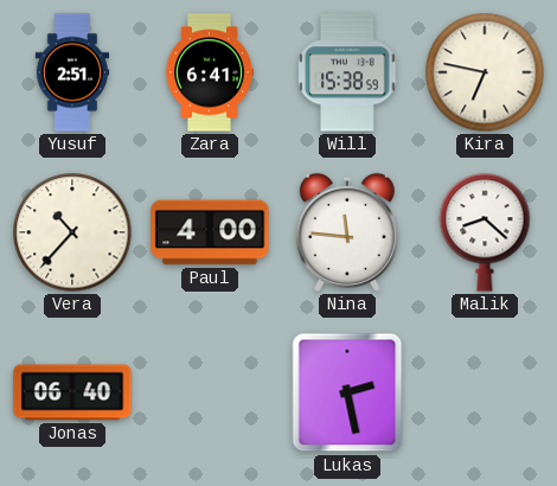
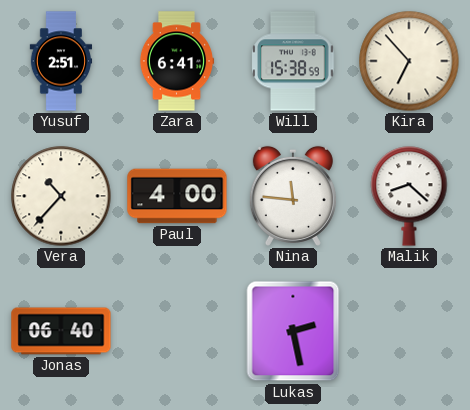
Kira: 6:47 -> 6:53 (409, 61)
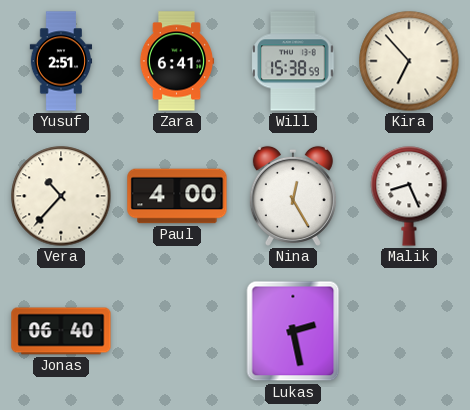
Nina: 11:46 -> 12:25 (293, 196)
Malik: 8:22 -> 8:26 (409, 196)
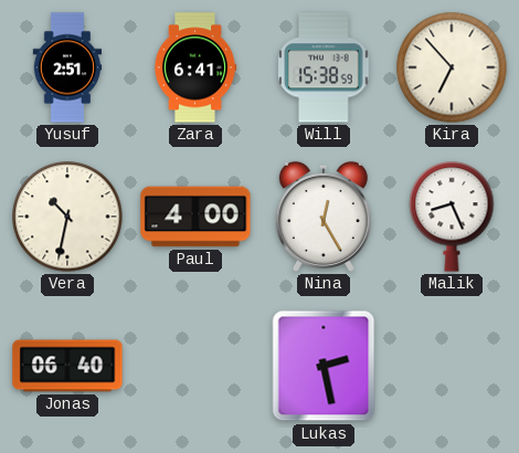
Vera: 10:37 -> 10:32 (67, 217)
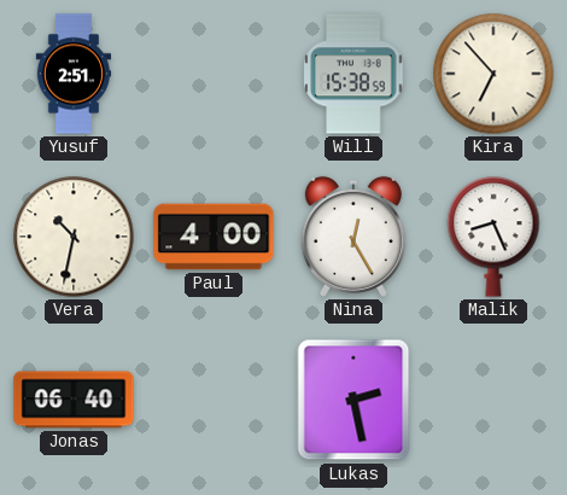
Zara: 6:41 -> none (195, 67)
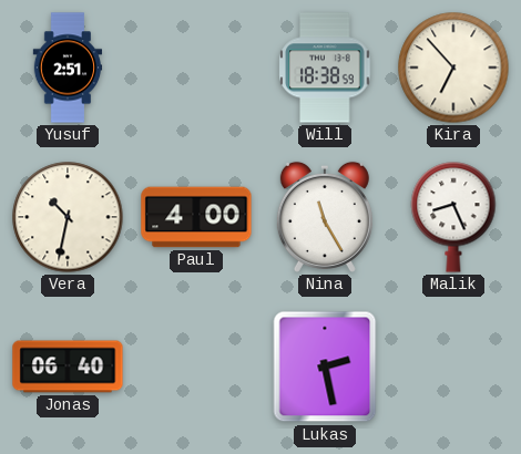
Will: 15:38 -> 18:38 (325, 68)
Nina: 12:25 -> 11:25 (325, 217)
